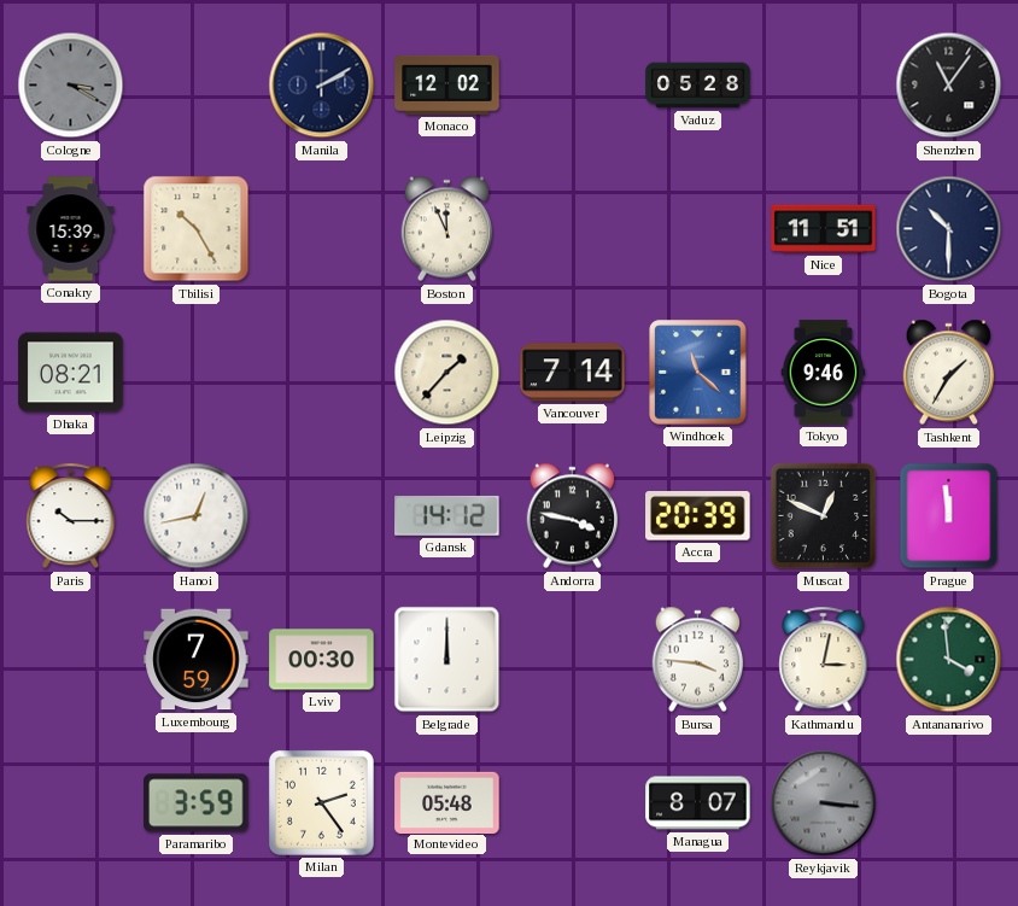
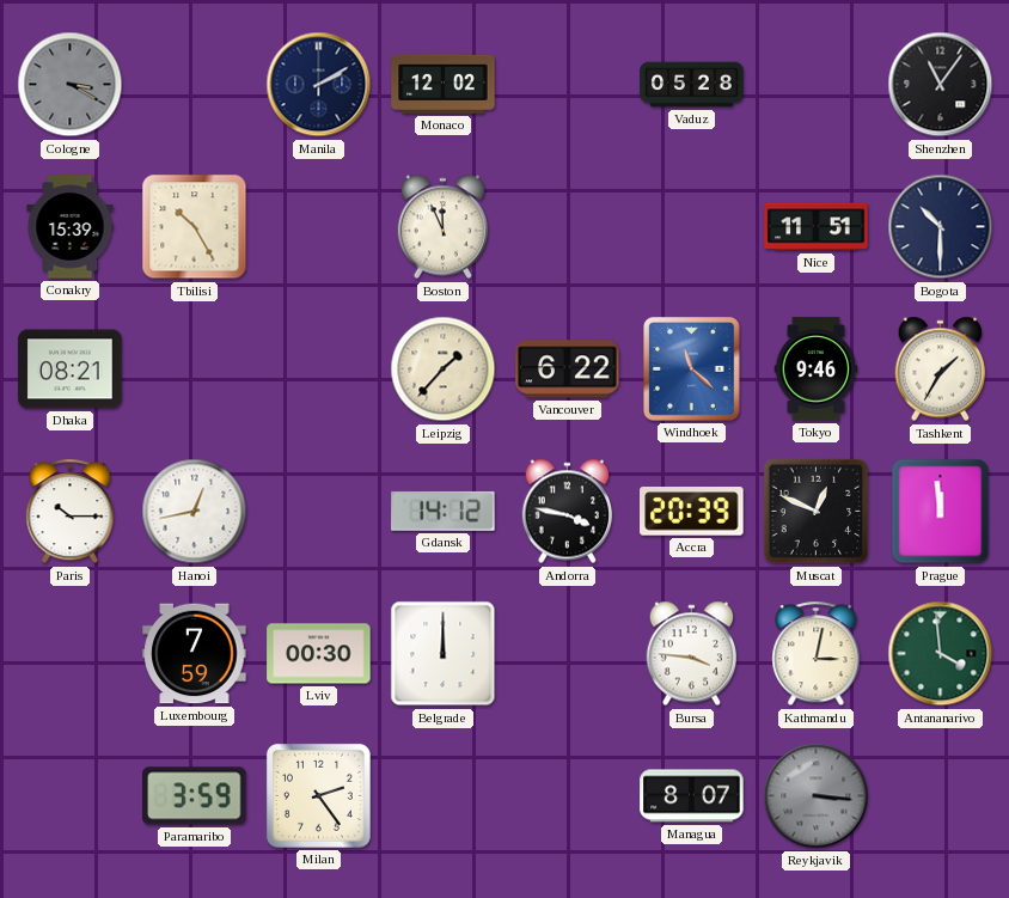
Vancouver: 7:14 -> 6:22 (568, 369)
Montevideo: 05:48 -> none (447, 802)
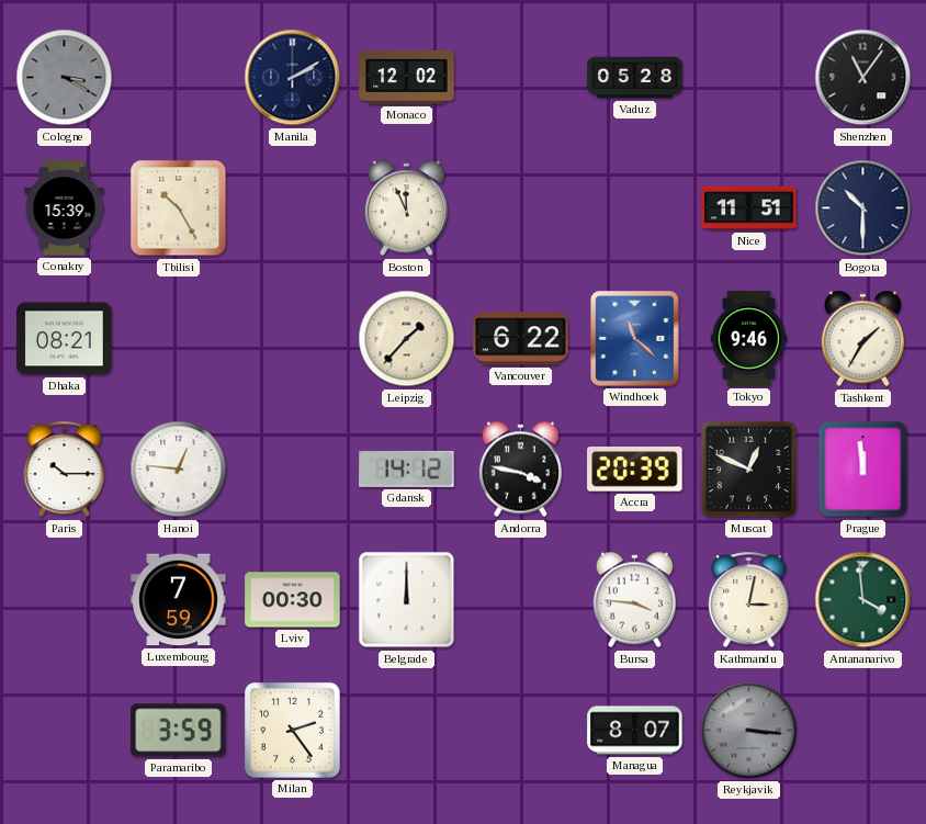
Hanoi: 12:43 -> 12:46 (179, 470)
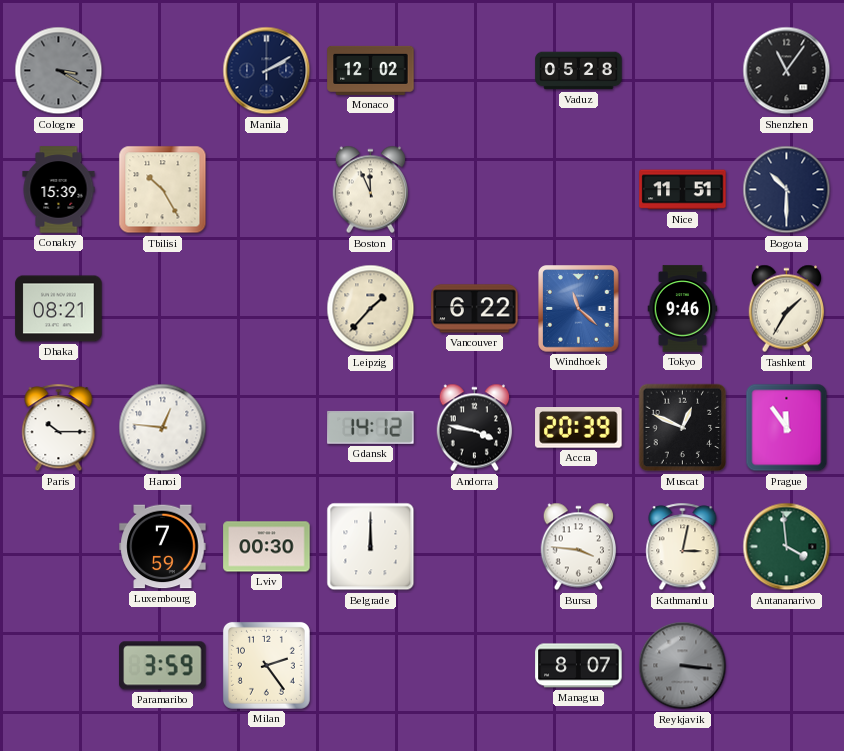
Prague: 11:59 -> 11:54 (787, 428)
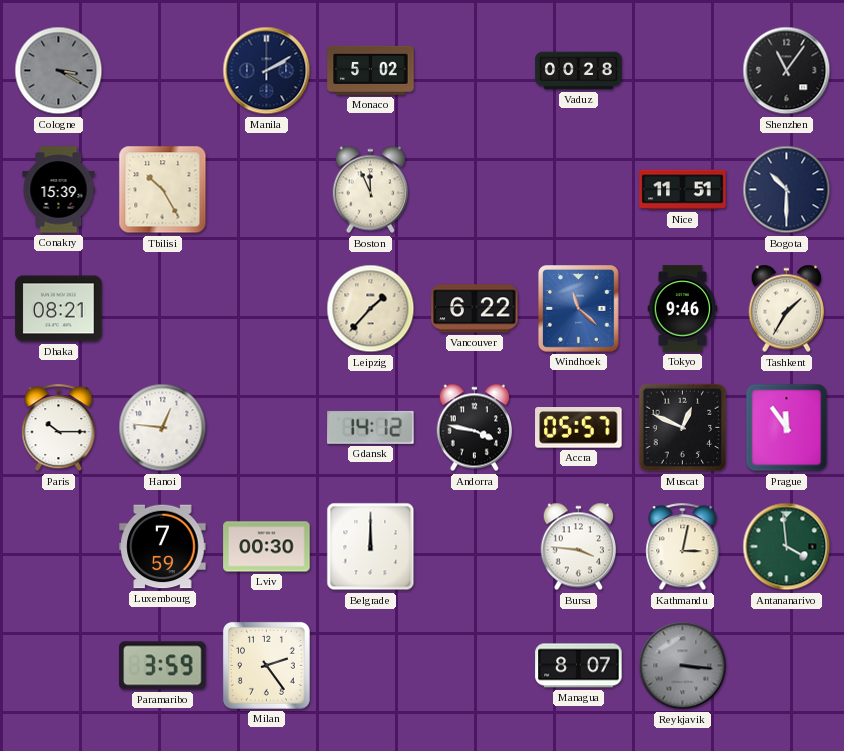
Monaco: 12:02 -> 5:02 (371, 70)
Vaduz: 05:28 -> 00:28 (579, 71)
Accra: 20:39 -> 05:57 (579, 428)
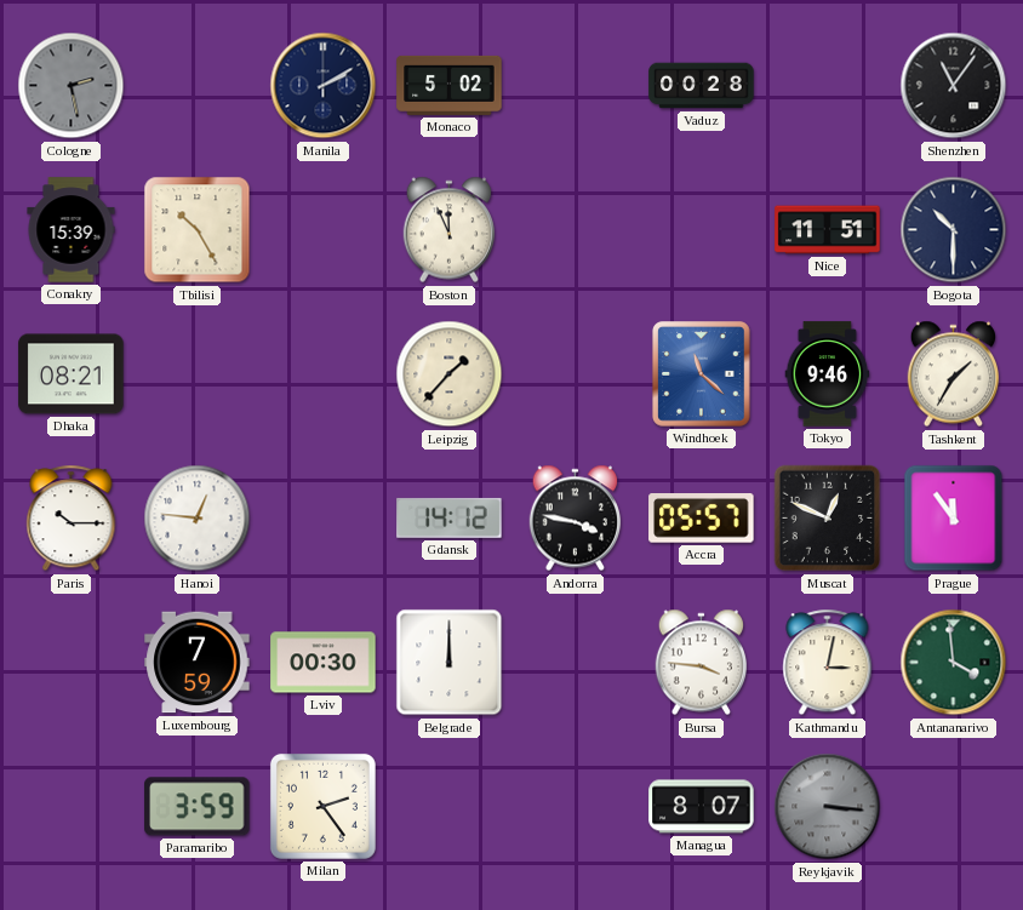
Cologne: 3:20 -> 2:28 (72, 86)
Vancouver: 6:22 -> none (475, 309)
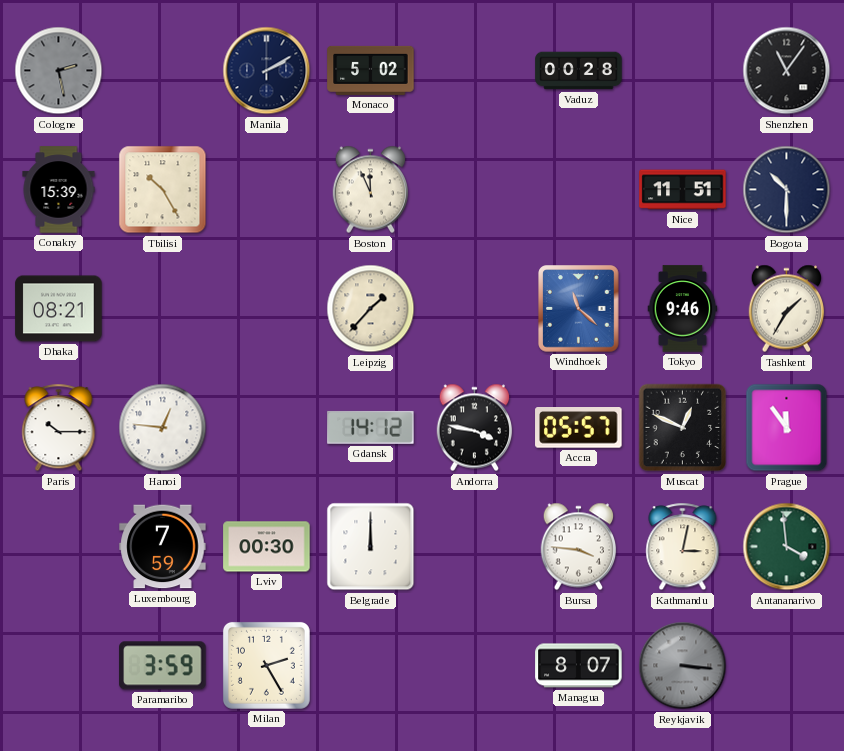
Milan: 2:24 -> 2:25 (266, 665)
